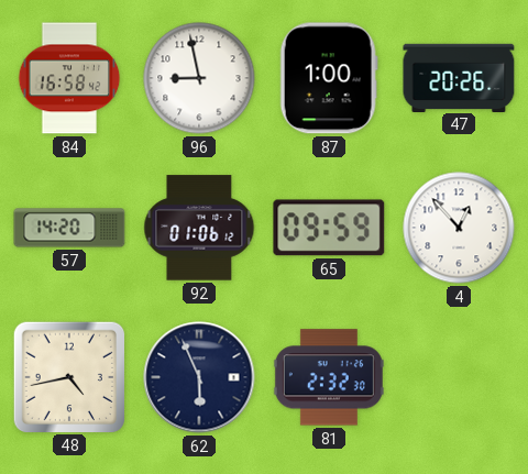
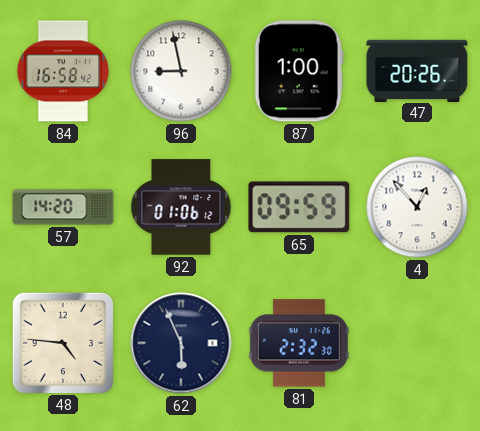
48: 4:43 -> 4:46 (62, 342)
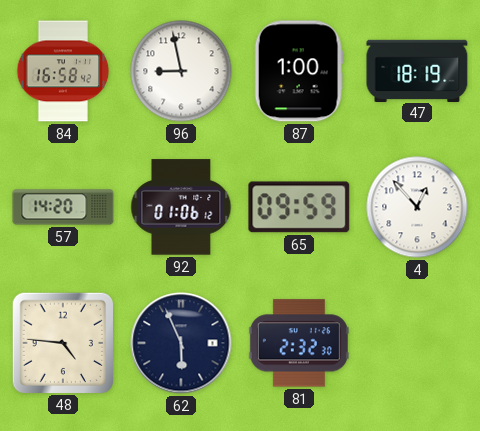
47: 20:26 -> 18:19 (417, 70)
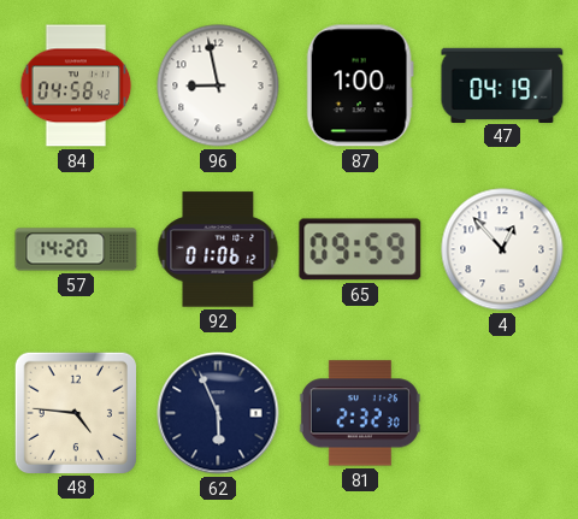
84: 16:58 -> 04:58 (76, 85)
47: 18:19 -> 04:19 (502, 84)
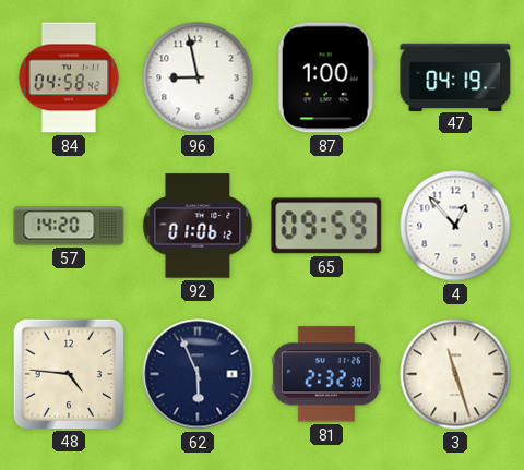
3: none -> 11:27 (455, 374)
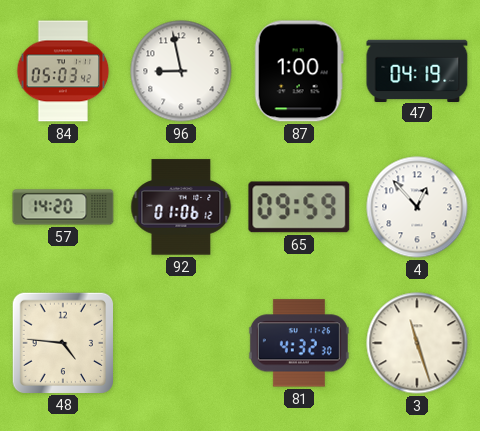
84: 04:58 -> 05:03 (63, 71)
62: 5:56 -> none (198, 374)
81: 2:32 -> 4:32 (299, 343)
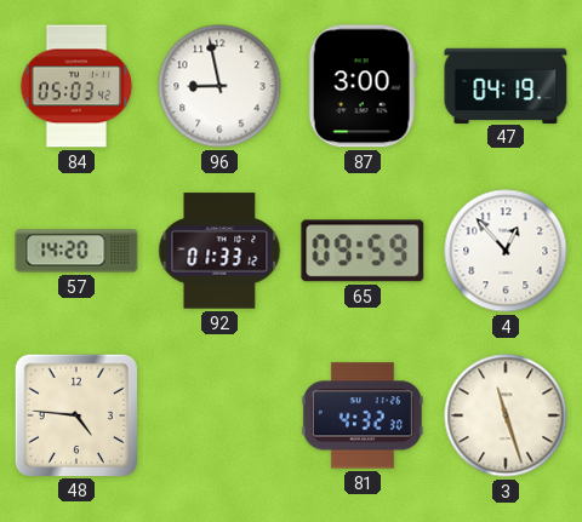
87: 1:00 -> 3:00 (363, 86)
92: 01:06 -> 01:33 (219, 251)
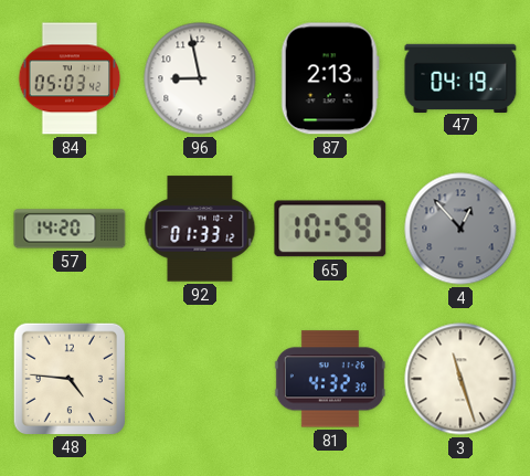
87: 3:00 -> 2:13 (330, 78)
65: 09:59 -> 10:59 (330, 229)
4 dial: white -> grey (460, 229)
